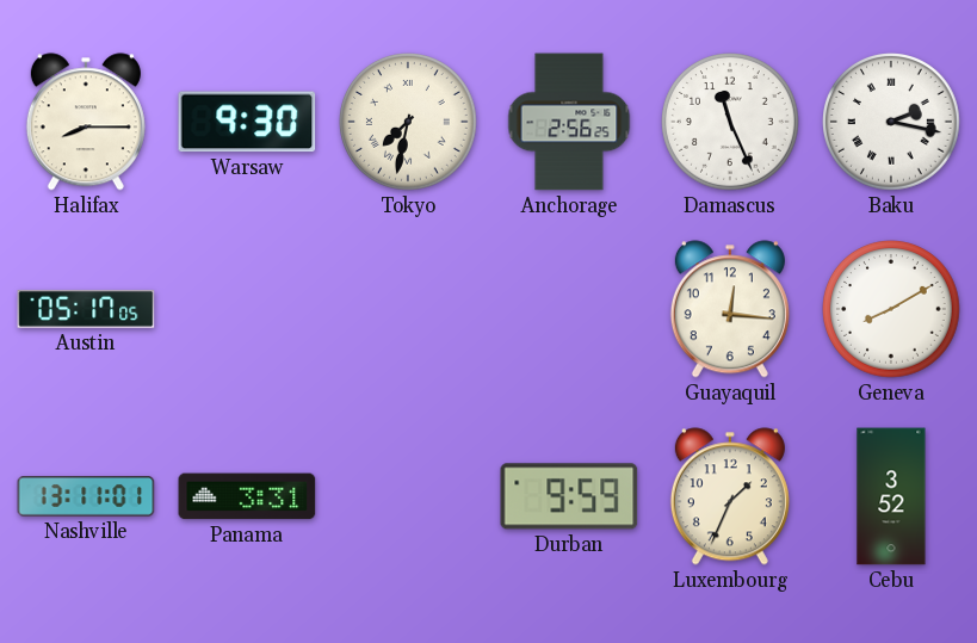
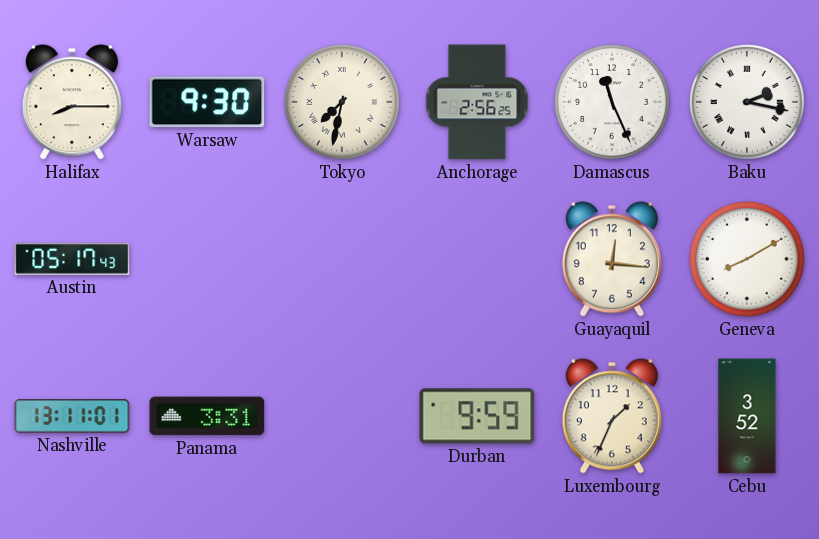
Austin: 05:17:05 -> 05:17:43 (72, 259)
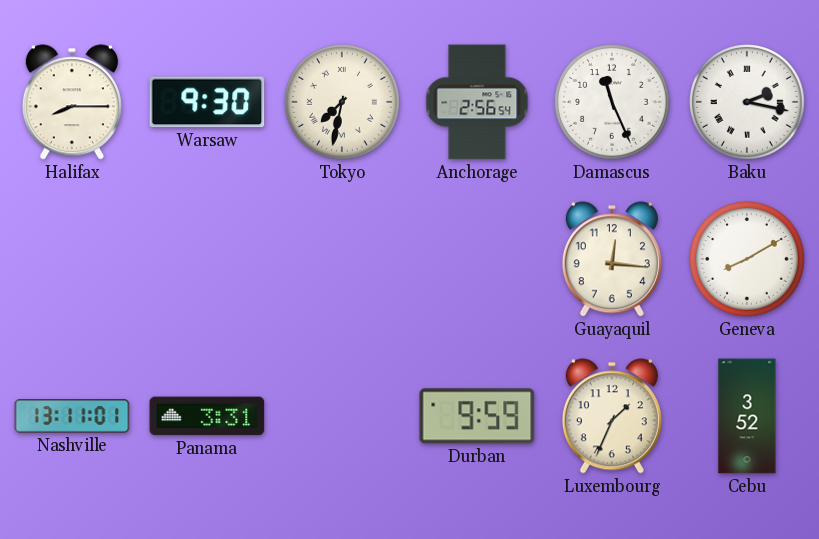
Anchorage: 2:56:25 -> 2:56:54 (477, 102)
Austin: 05:17 -> none (72, 259)
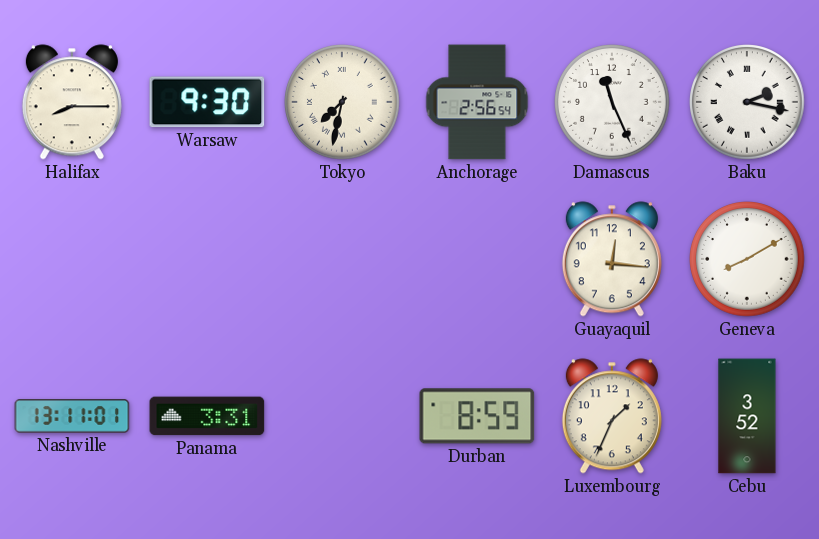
Durban: 9:59 -> 8:59 (477, 416)
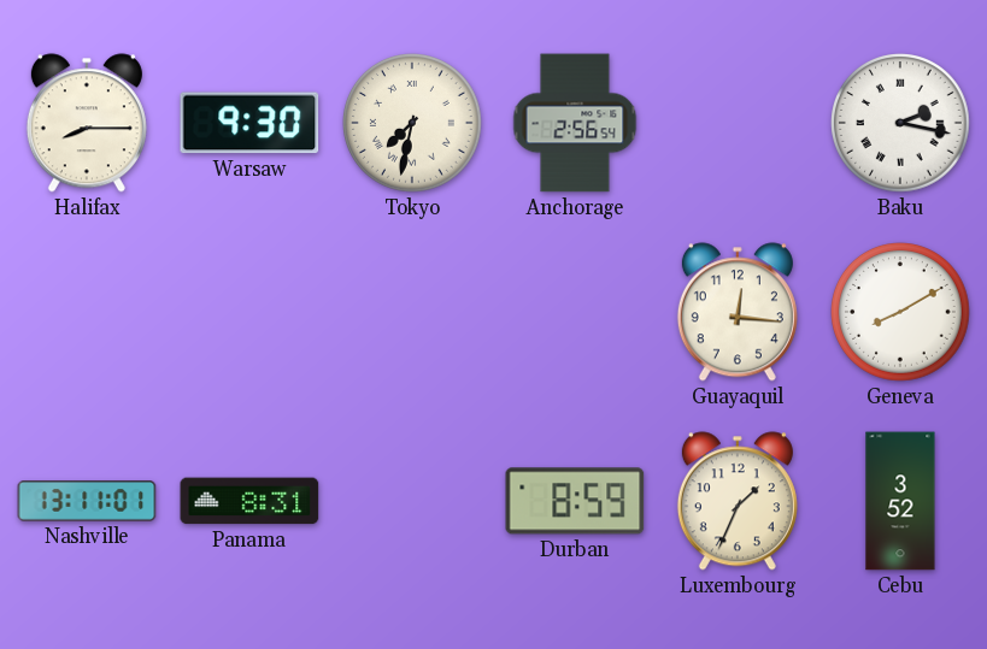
Damascus: 11:26 -> none (613, 103)
Panama: 3:31 -> 8:31 (249, 501)
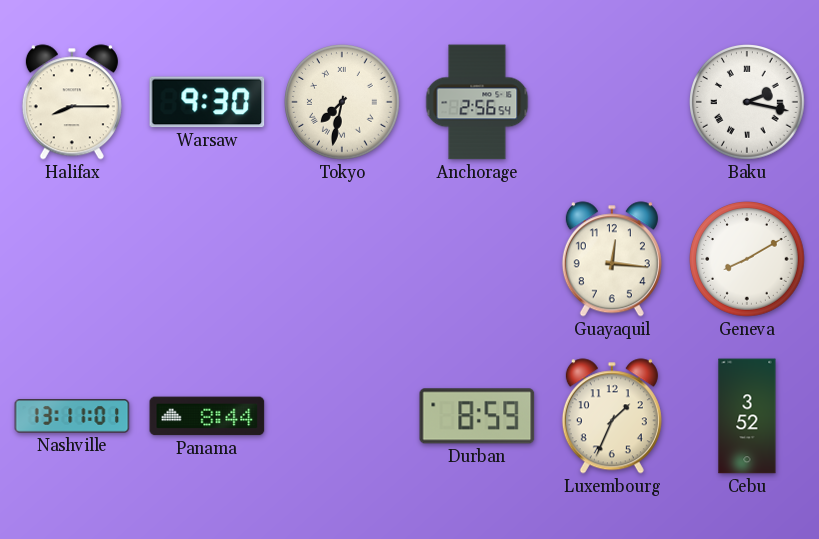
Panama: 8:31 -> 8:44 (207, 416)
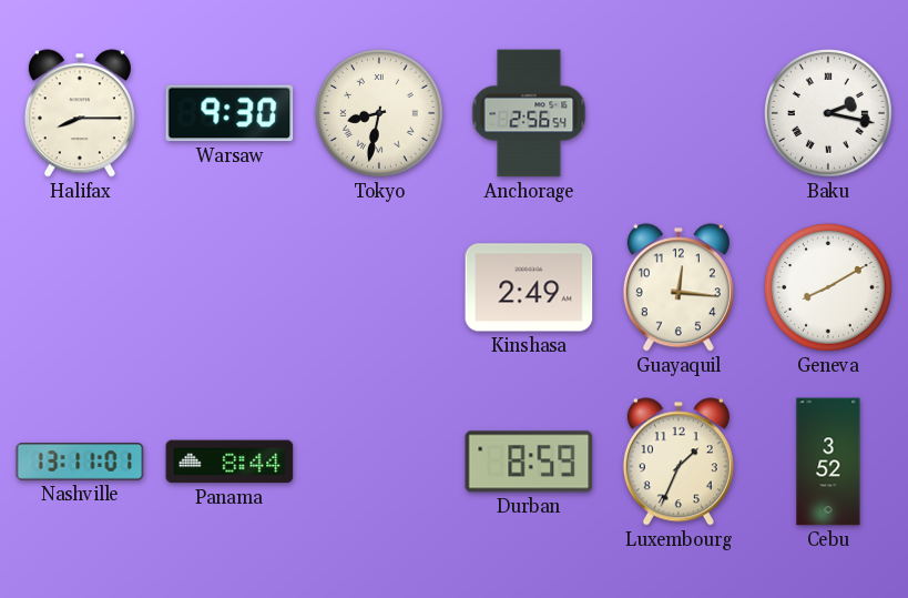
Tokyo: 7:32 -> 8:32 (380, 114)
Kinshasa: none -> 2:49 (529, 287)
